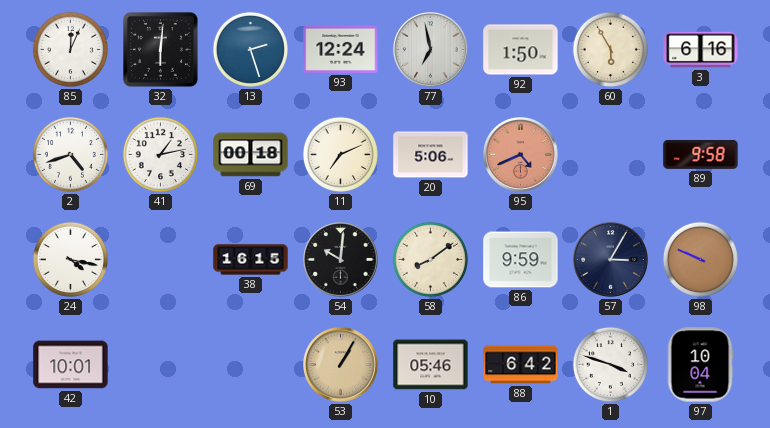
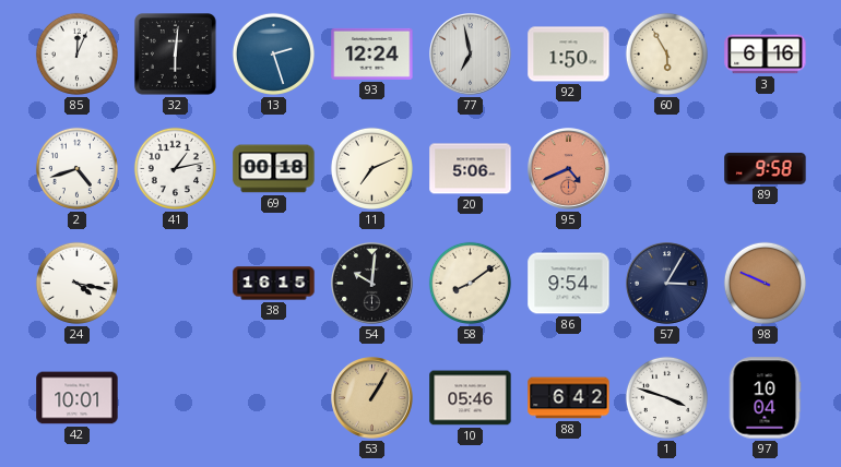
86: 9:59 -> 9:54 (569, 284)
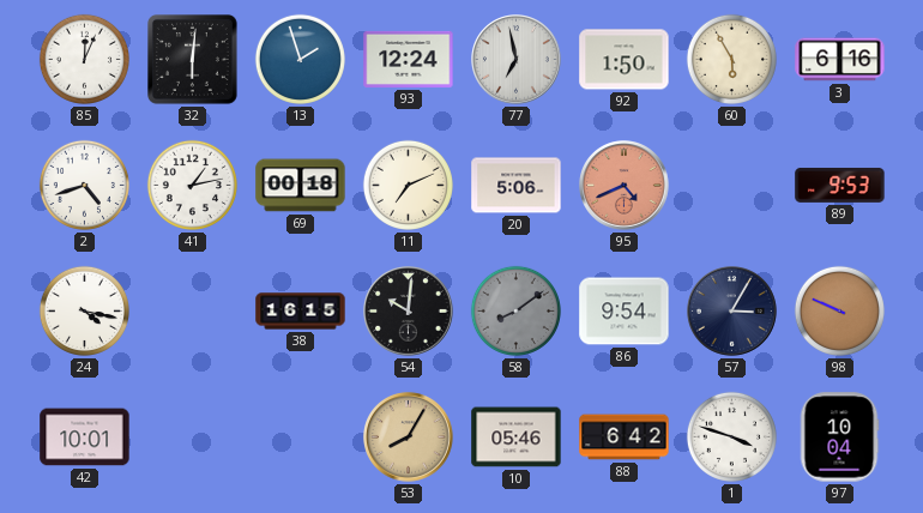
13: 2:27 -> 1:57 (300, 59)
89: 9:58 -> 9:53 (840, 185)
58 dial: cream -> grey (515, 310)
53: 1:05 -> 8:05 (409, 437)
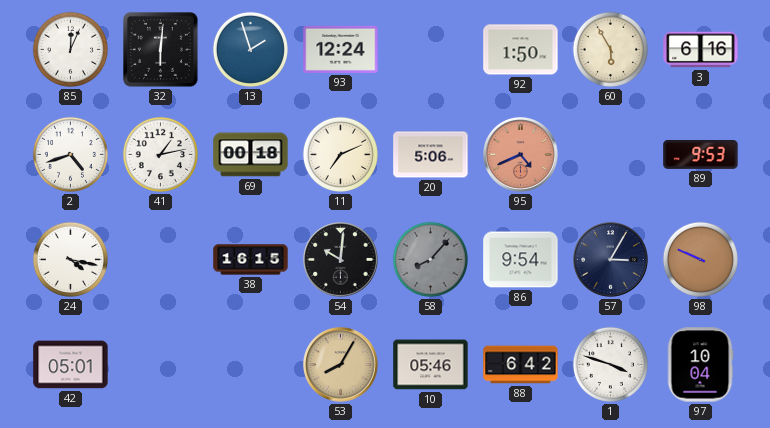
77: 6:58 -> none (517, 60)
58: 8:09 -> 8:07 (430, 259)
42: 10:01 -> 05:01 (71, 365)
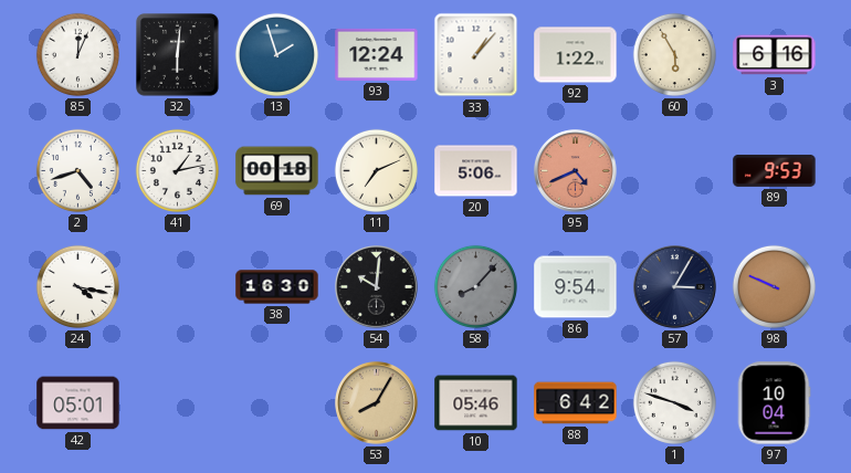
33: none -> 1:07 (476, 55)
92: 1:50 -> 1:22 (576, 55)
38: 16:15 -> 16:30 (277, 287)
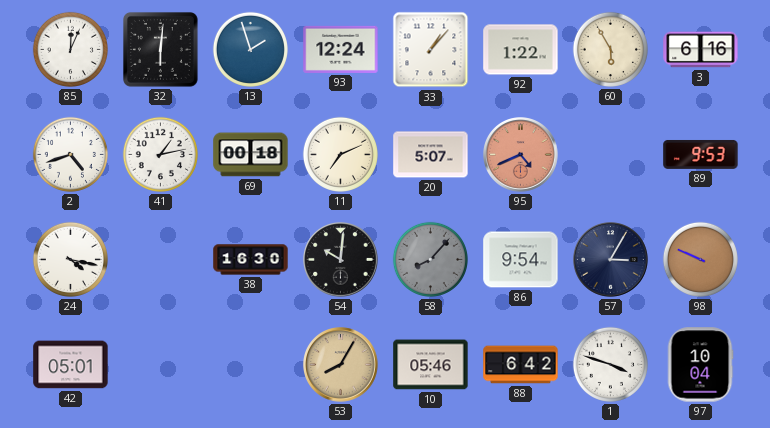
20: 5:06 -> 5:07 (431, 155)
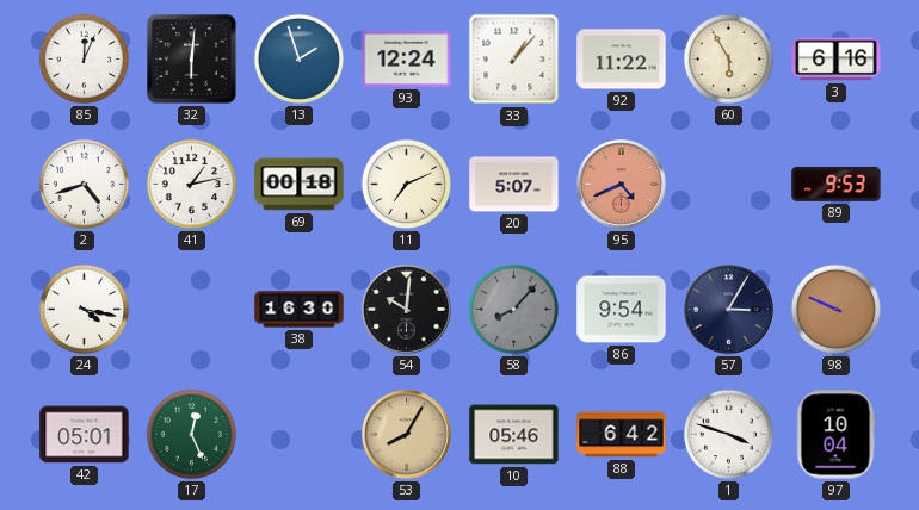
92: 1:22 -> 11:22 (622, 60)
17: none -> 12:26 (191, 434)
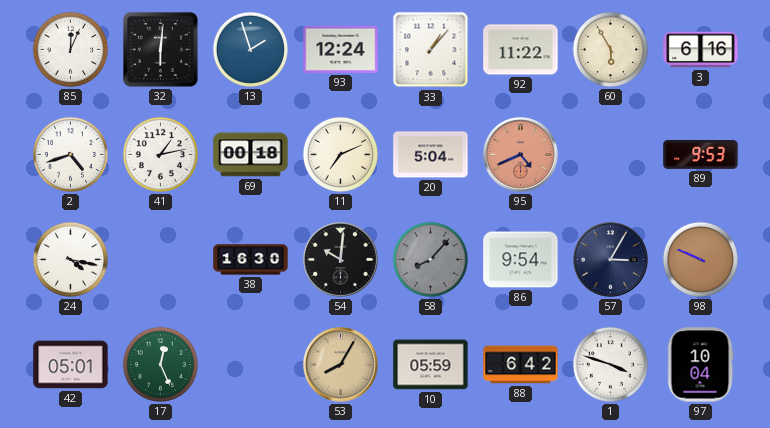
20: 5:07 -> 5:04 (431, 155)
10: 05:46 -> 05:59 (431, 365)
